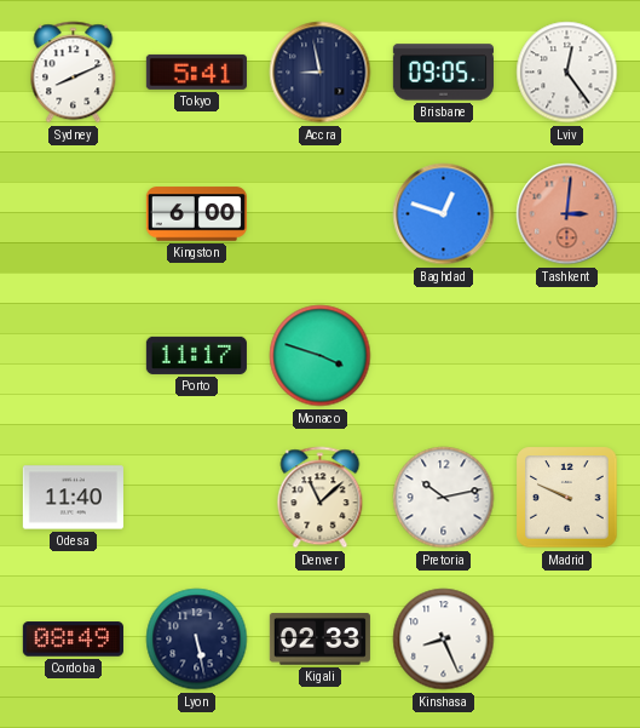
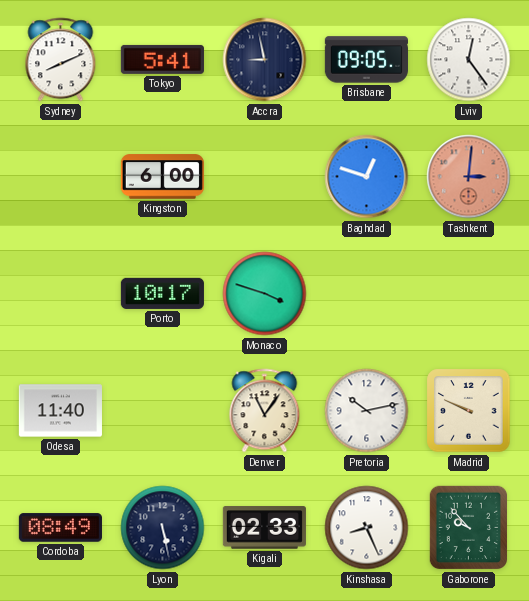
Porto: 11:17 -> 10:17 (162, 293)
Denver: 11:08 -> 11:06 (265, 411)
Gaborone: none -> 9:53 (469, 528)
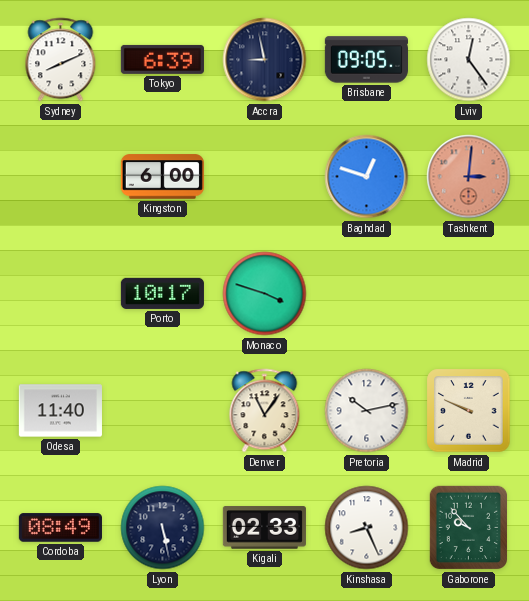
Tokyo: 5:41 -> 6:39 (162, 59)
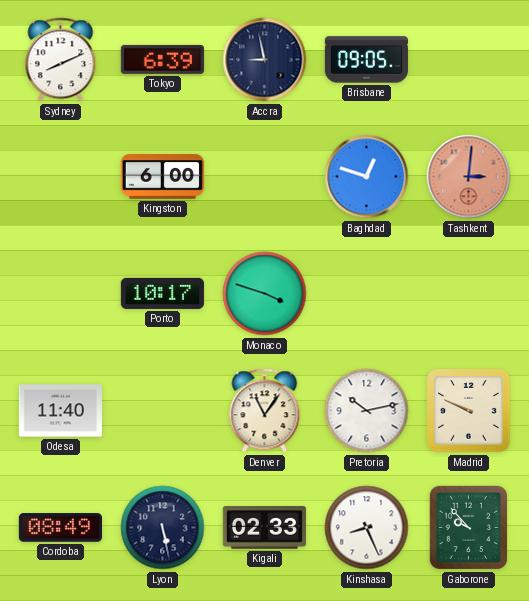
Lviv: 12:24 -> none (469, 60)
